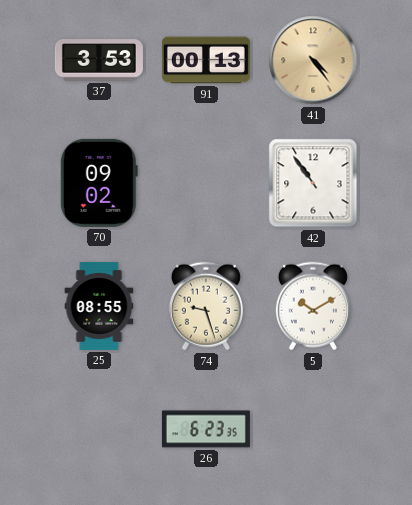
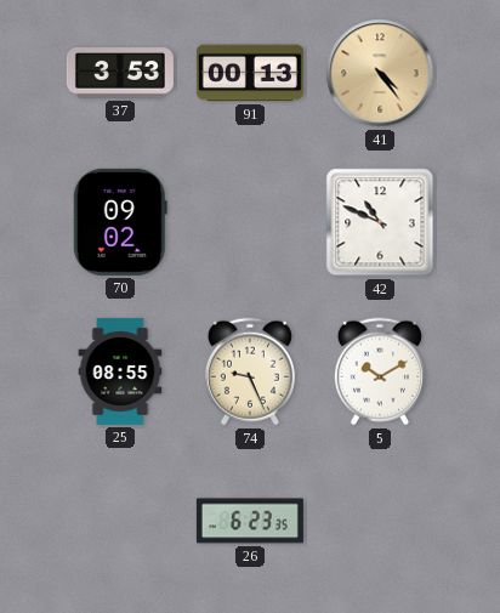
42: 10:54 -> 10:49 (380, 222)
74: 9:27 -> 9:26 (250, 371)
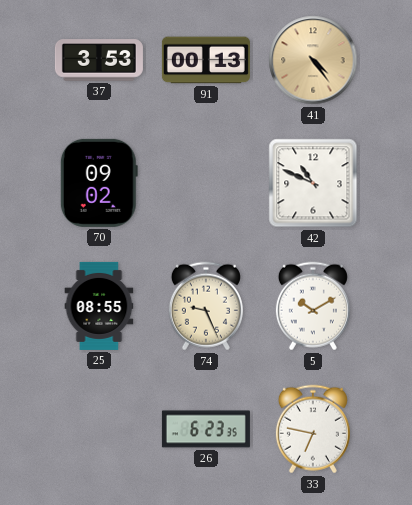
33: none -> 6:47 (313, 429)
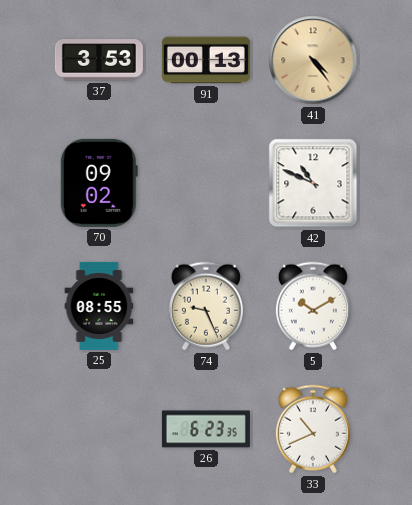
33: 6:47 -> 10:41 (313, 429)
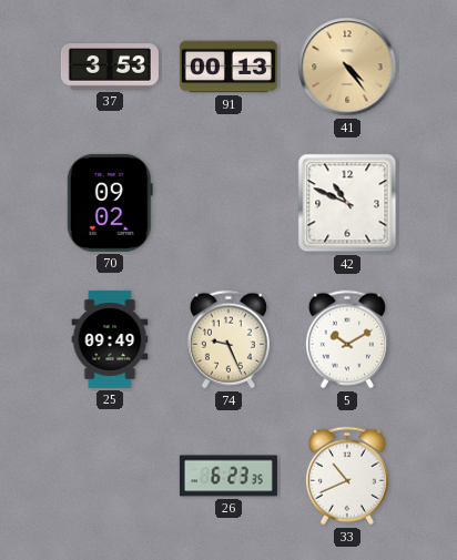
25: 08:55 -> 09:49 (110, 339)
